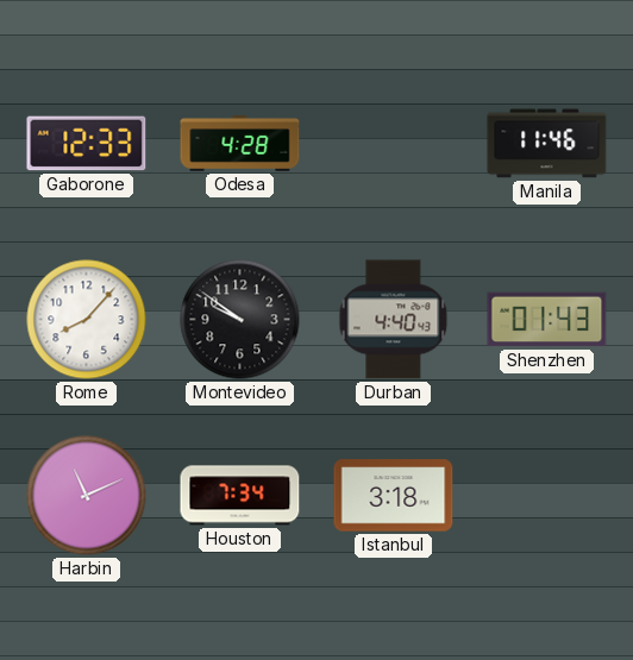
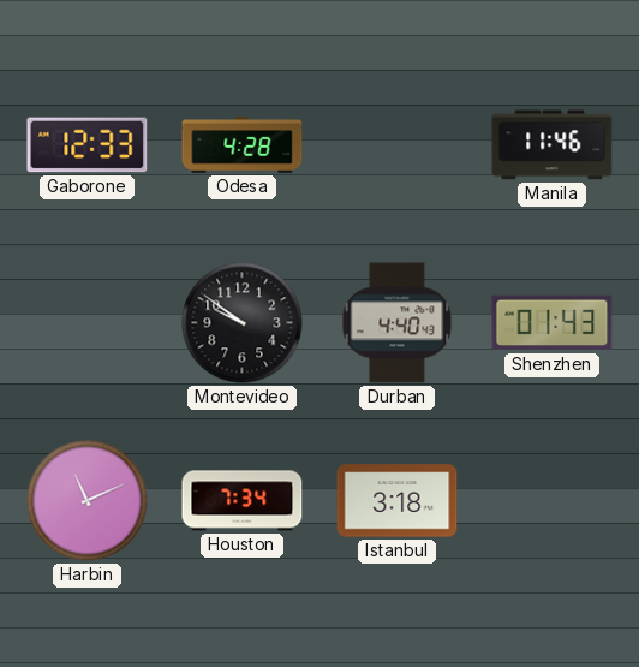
Rome: 8:07 -> none (87, 320)
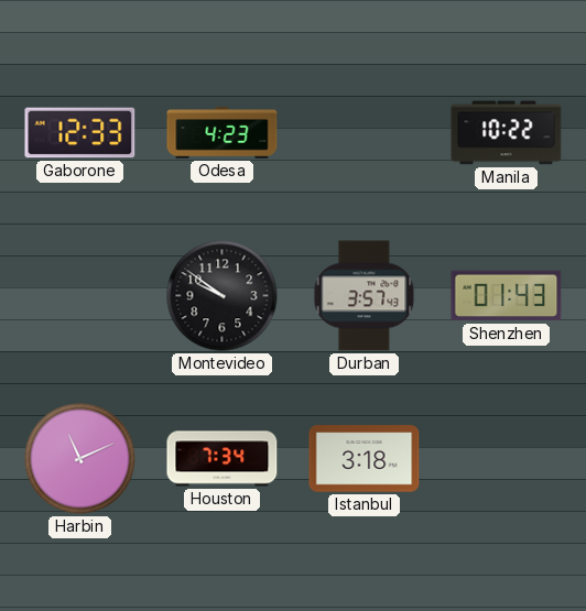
Odesa: 4:28 -> 4:23 (223, 133)
Manila: 11:46 -> 10:22 (507, 133)
Durban: 4:40 -> 3:57 (365, 296)
